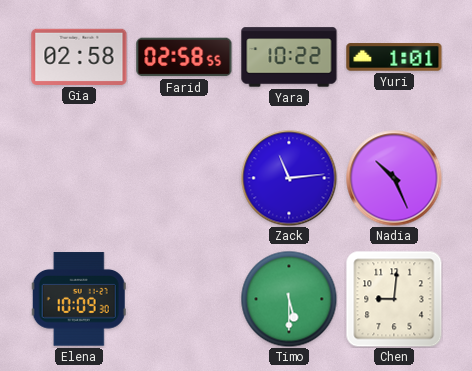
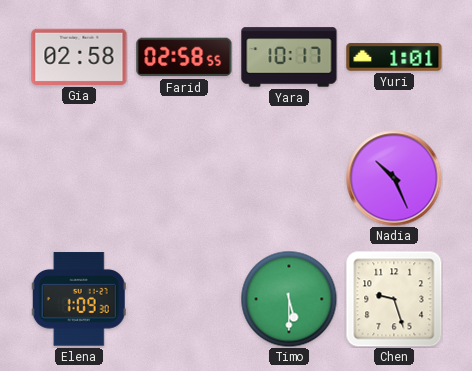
Yara: 10:22 -> 10:17 (289, 57)
Zack: 11:14 -> none (289, 178)
Elena: 10:09 -> 1:09 (79, 299)
Chen: 9:01 -> 9:27 (394, 299)
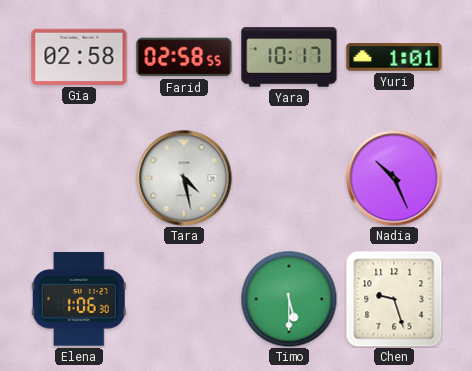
Tara: none -> 4:28 (184, 178)
Elena: 1:09 -> 1:06 (79, 299)
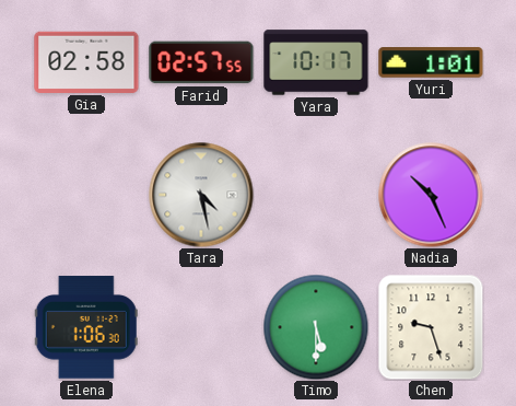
Farid: 02:58 -> 02:57 (201, 62)
